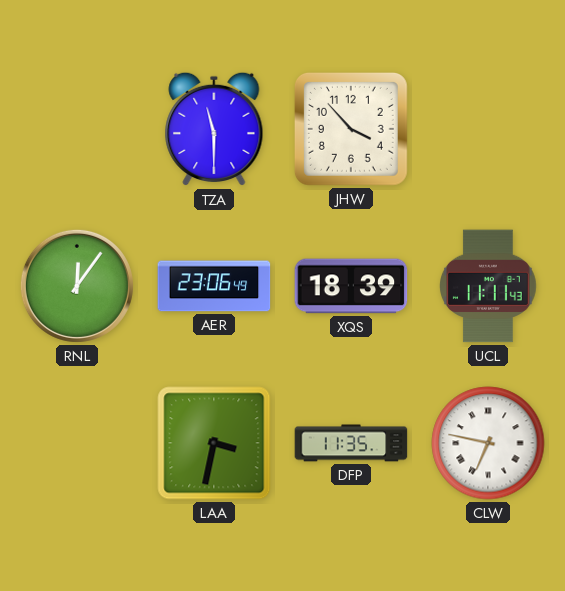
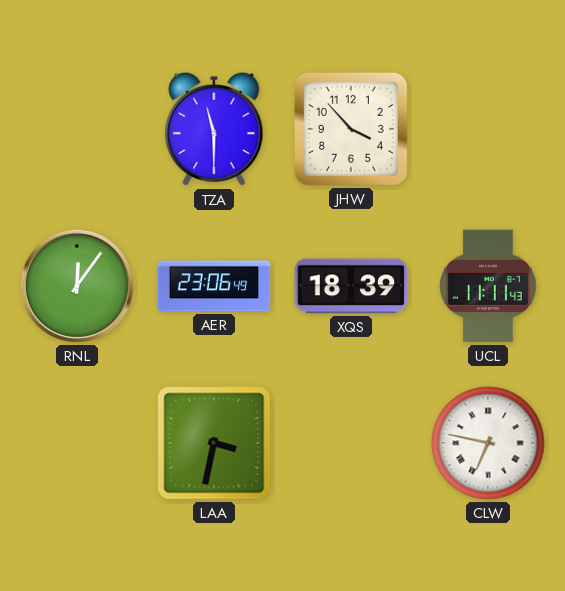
DFP: 11:35 -> none (351, 443)
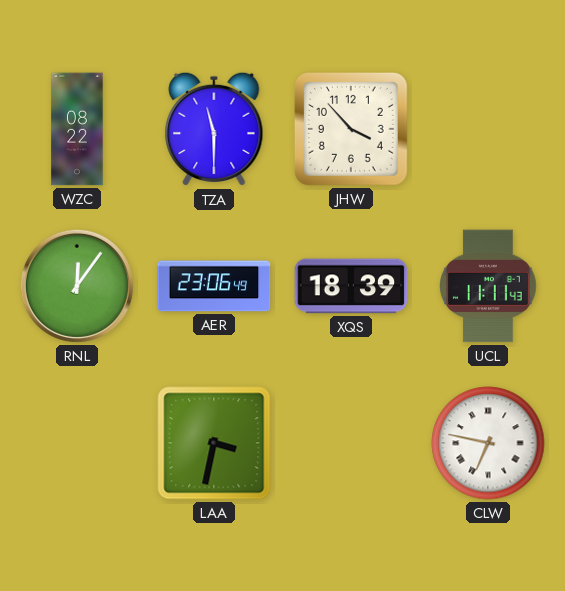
WZC: none -> 08:22 (77, 129)
